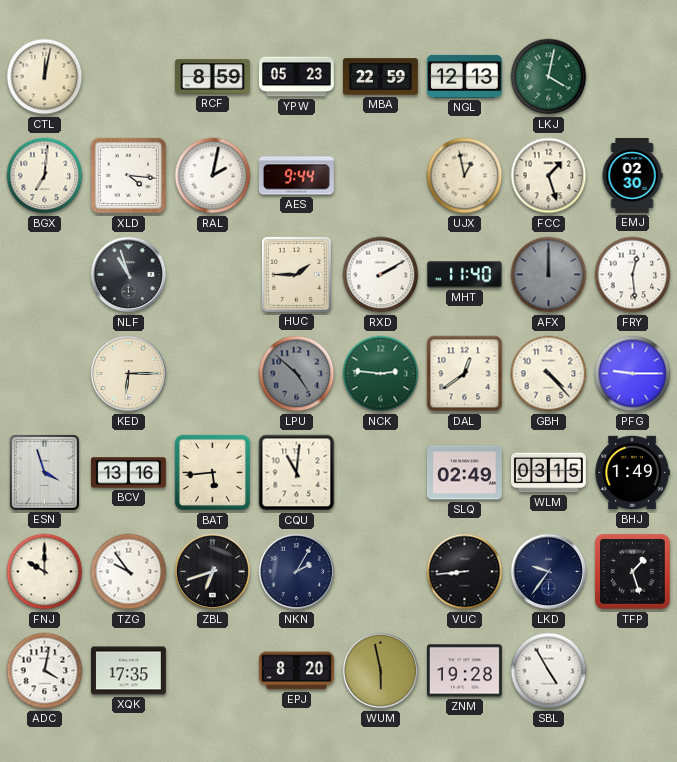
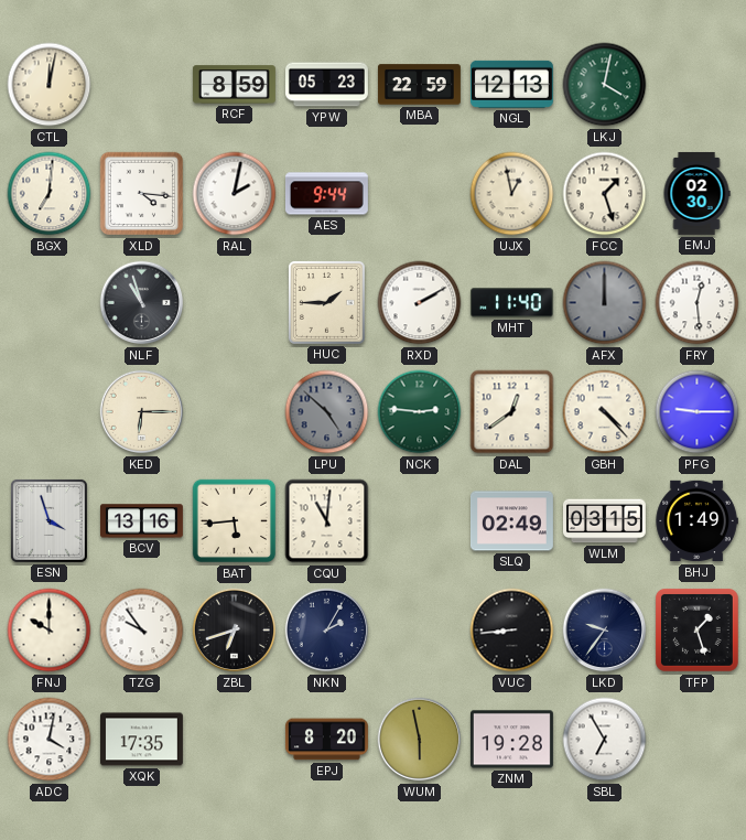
SBL: 4:55 -> 6:55 (605, 740)
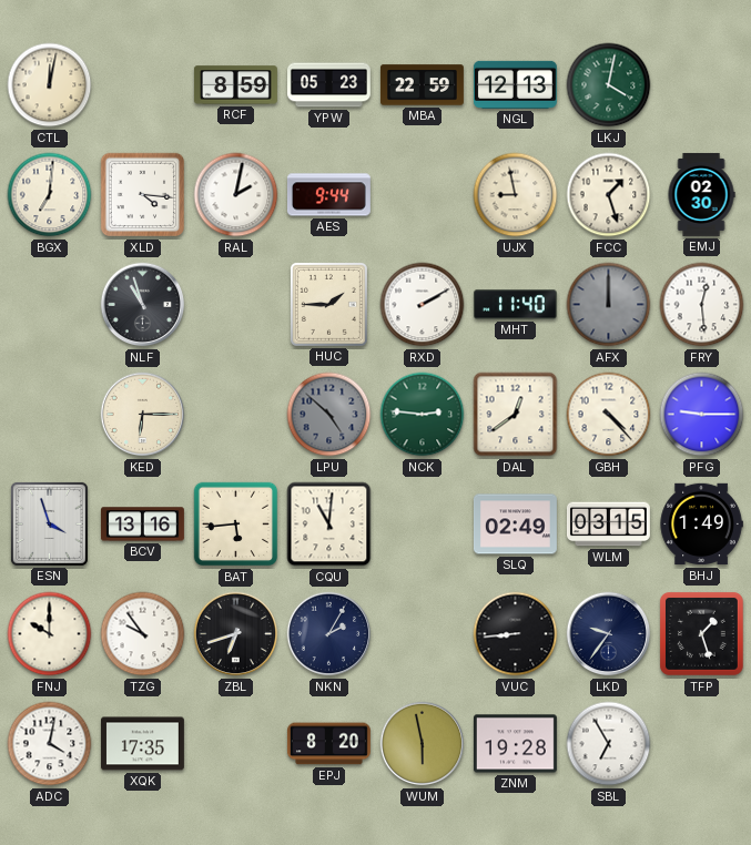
UJX: 12:58 -> 8:58 (516, 195)
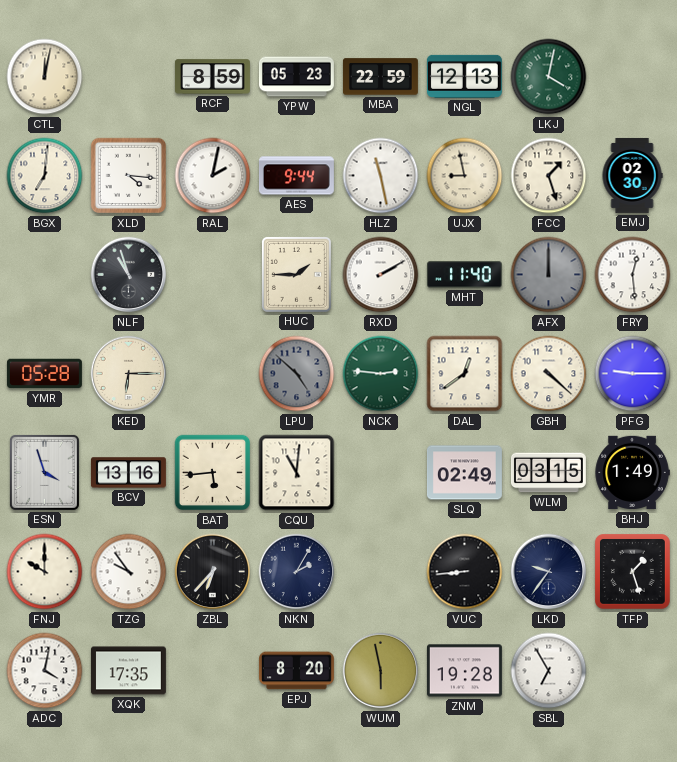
HLZ: none -> 11:28 (381, 176)
YMR: none -> 05:28 (44, 374)
GBH: 4:23 -> 4:22 (549, 374)
ZBL: 6:42 -> 6:37 (213, 572)
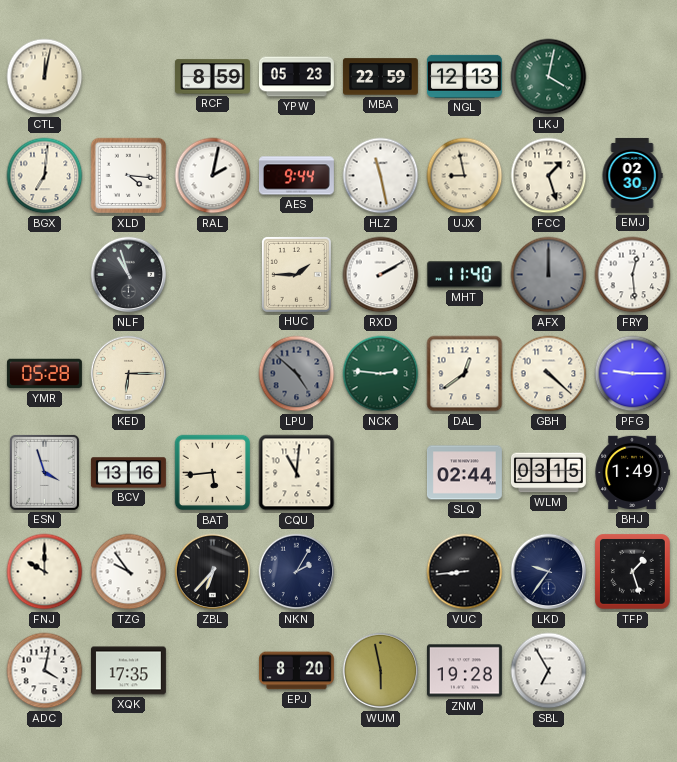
SLQ: 02:49 -> 02:44 (464, 473)
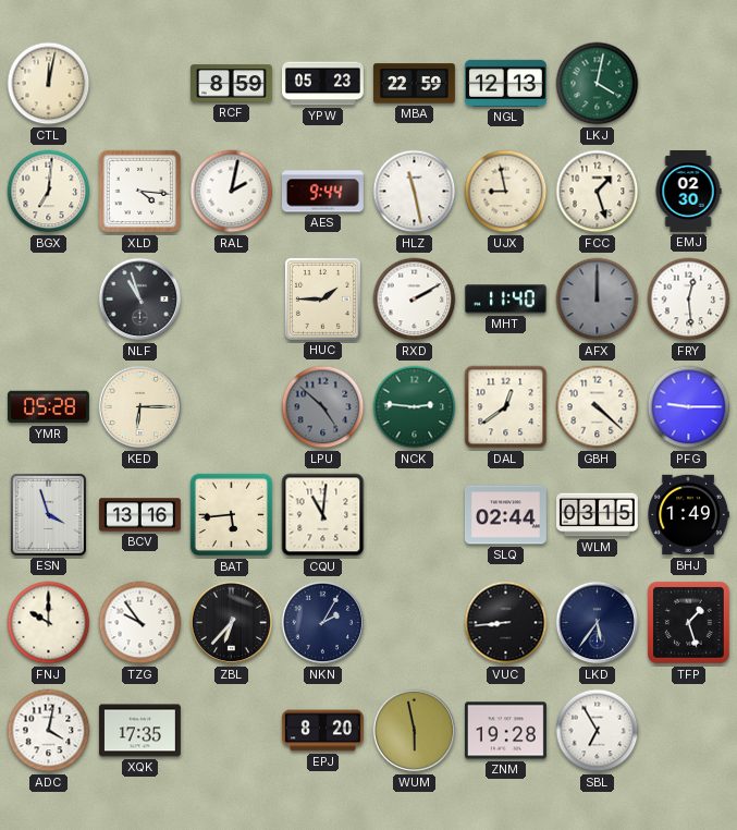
LKD: 9:36 -> 5:36 (598, 623)
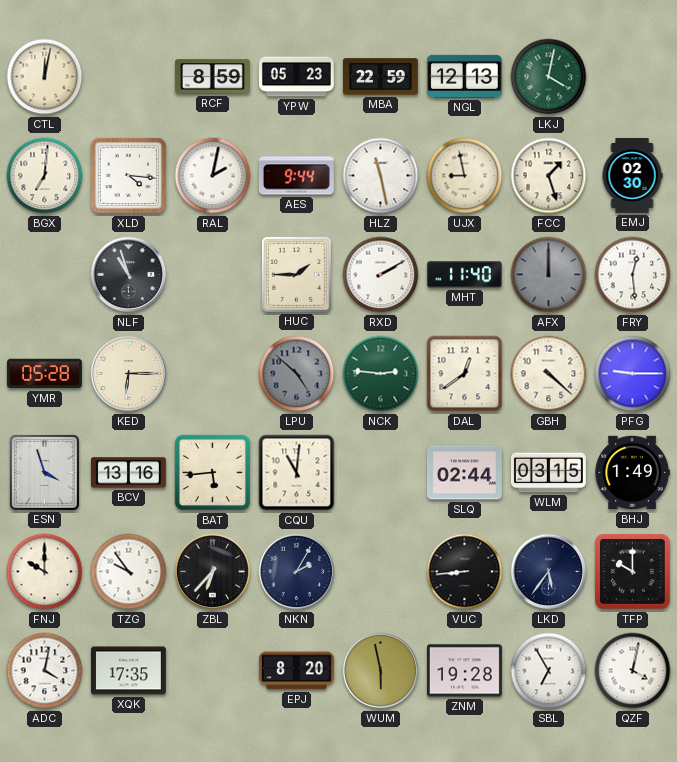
TFP: 1:27 -> 10:00 (632, 571)
QZF: none -> 4:02 (633, 671)
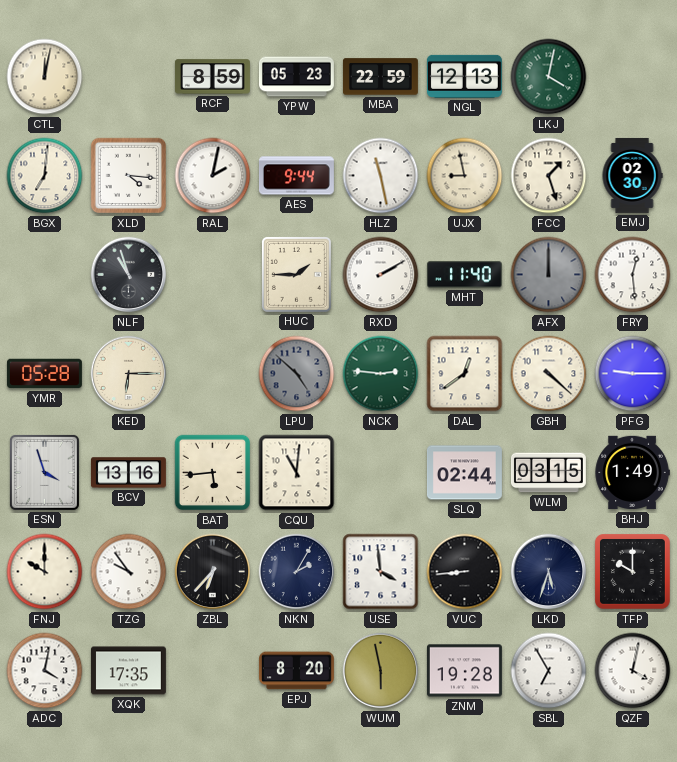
USE: none -> 3:59 (381, 572)
LKD: 5:36 -> 5:33 (549, 572)
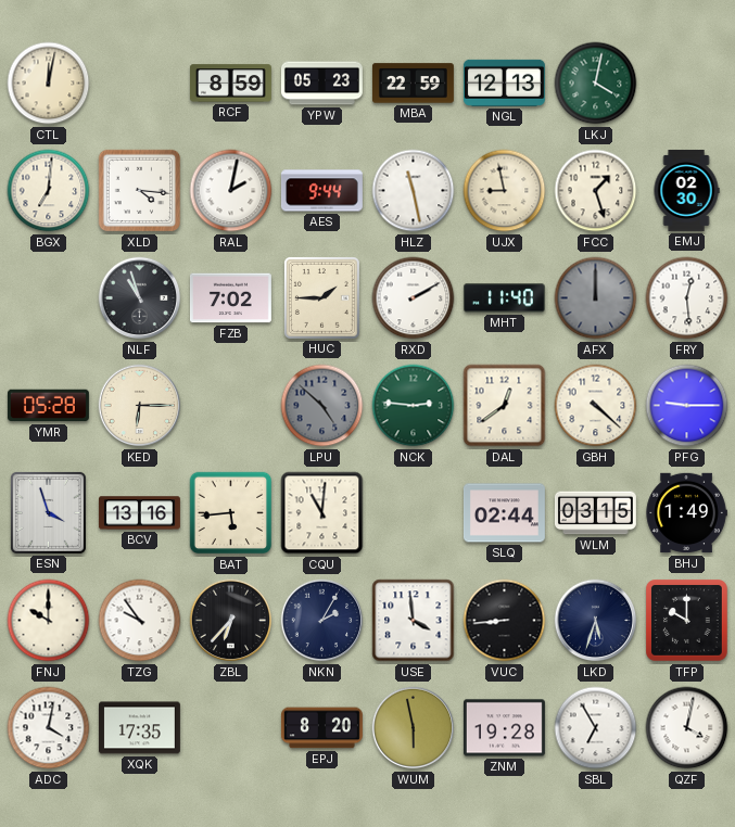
FZB: none -> 7:02 (230, 298)
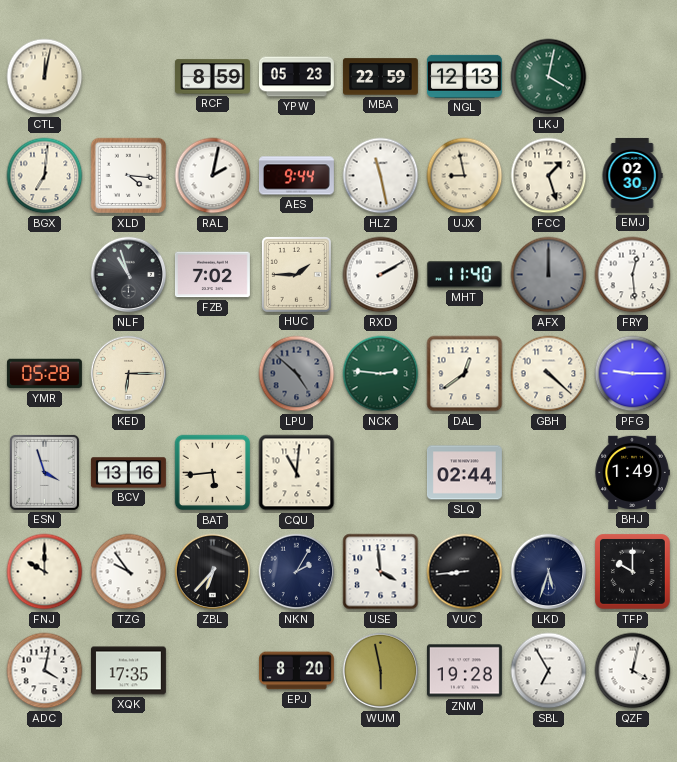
WLM: 03:15 -> none (595, 513)
